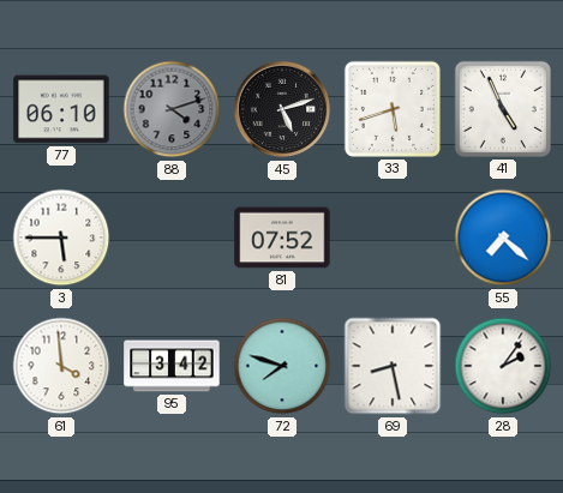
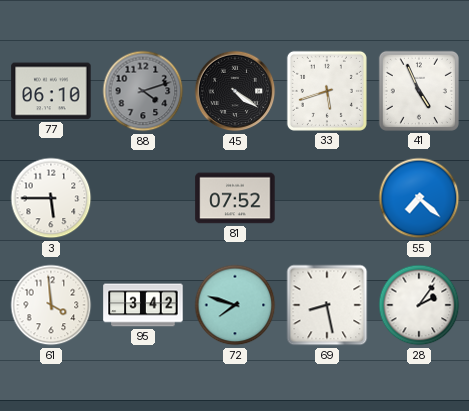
45: 5:12 -> 4:21 (235, 91)
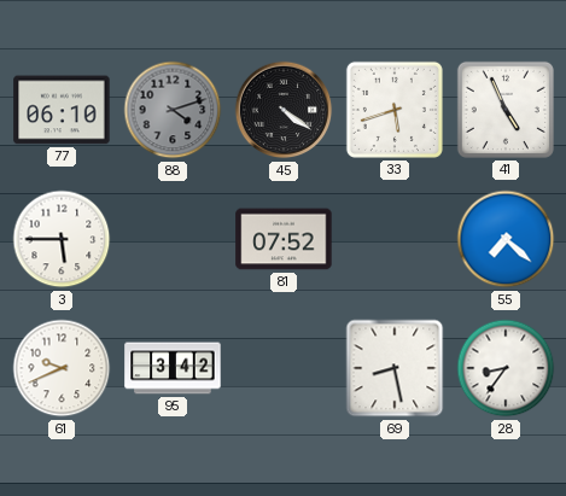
61: 3:59 -> 9:41 (62, 368)
72: 7:48 -> none (235, 305)
28: 2:06 -> 8:36 (506, 368)
